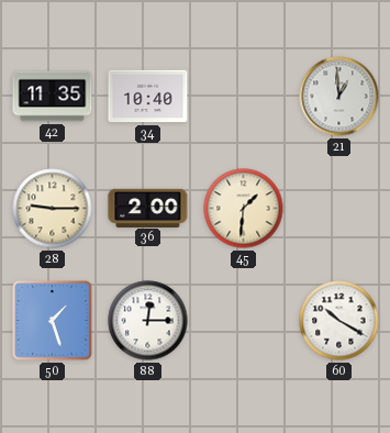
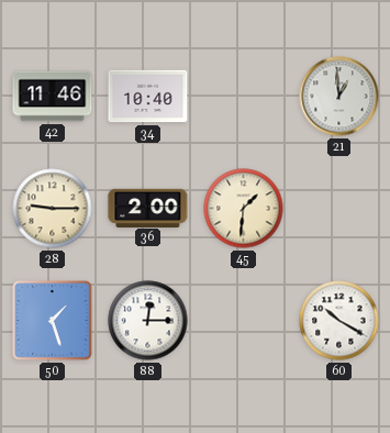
42: 11:35 -> 11:46 (53, 97)
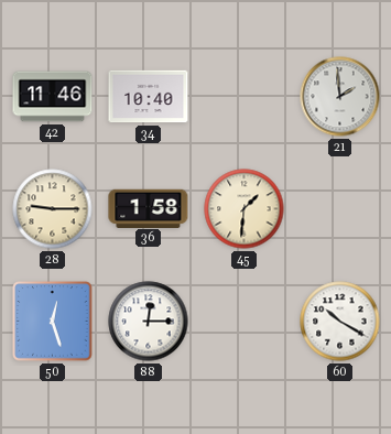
21: 12:59 -> 1:59 (340, 97)
36: 2:00 -> 1:58 (149, 208)
50: 1:27 -> 12:27 (53, 322)
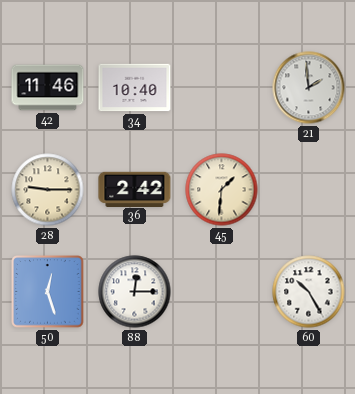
36: 1:58 -> 2:42 (135, 189)
60: 10:20 -> 10:25 (309, 292)
